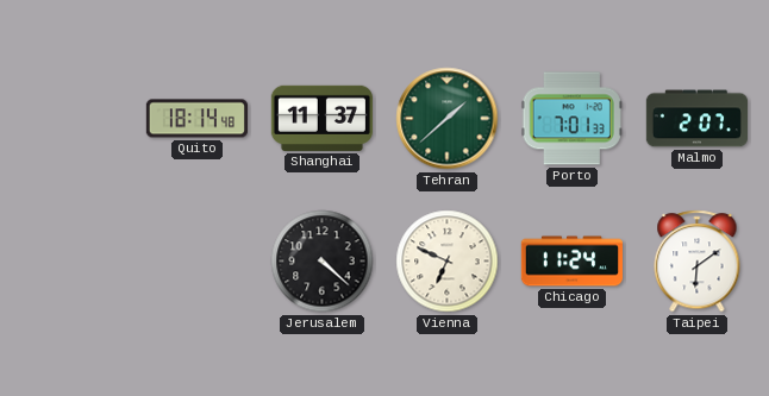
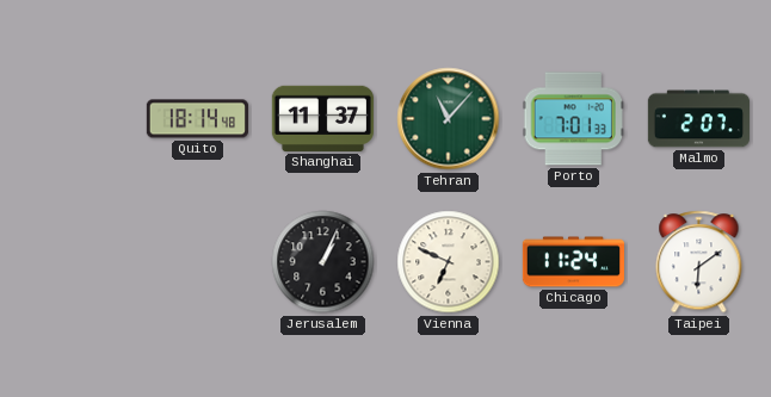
Tehran: 1:38 -> 11:07 (449, 119)
Jerusalem: 4:22 -> 1:04 (323, 262)
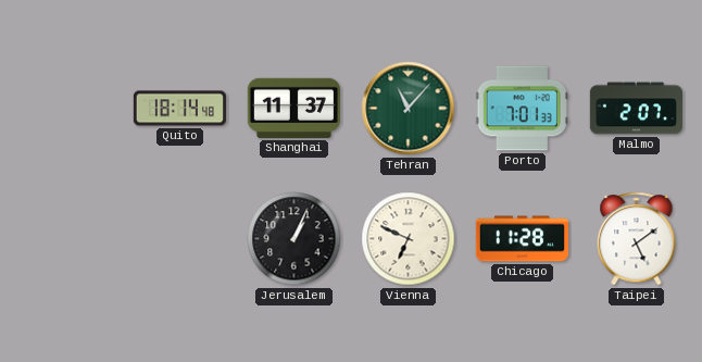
Chicago: 11:24 -> 11:28 (522, 239)
Taipei: 6:09 -> 5:09 (637, 239)
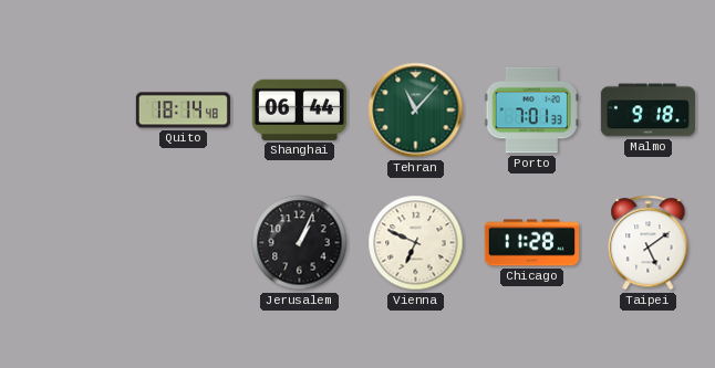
Shanghai: 11:37 -> 06:44 (299, 109)
Malmo: 2:07 -> 9:18 (647, 111)
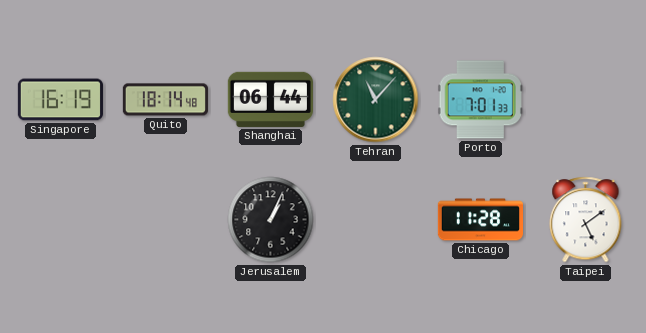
Singapore: none -> 16:19 (60, 100)
Malmo: 9:18 -> none (647, 111)
Vienna: 6:49 -> none (416, 243)
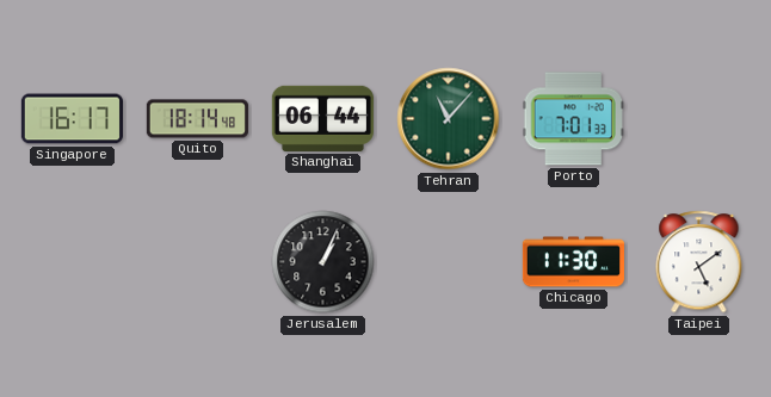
Singapore: 16:19 -> 16:17 (72, 119)
Chicago: 11:28 -> 11:30 (573, 262)
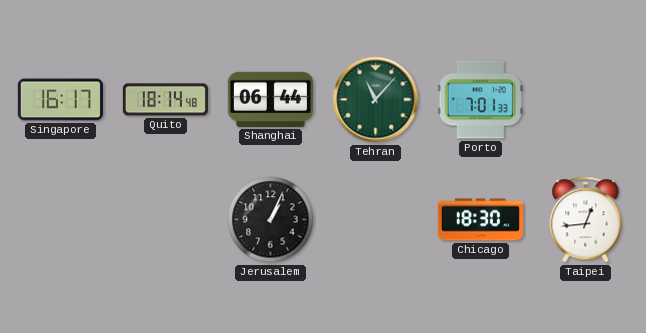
Chicago: 11:30 -> 18:30 (480, 220)
Taipei: 5:09 -> 12:44 (586, 220)
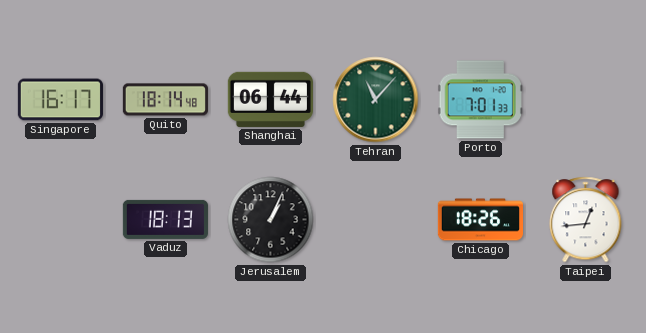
Vaduz: none -> 18:13 (165, 219)
Chicago: 18:30 -> 18:26 (480, 220)
